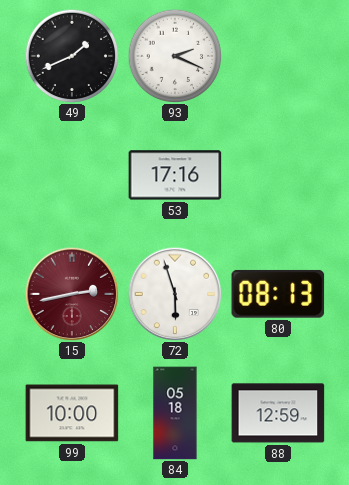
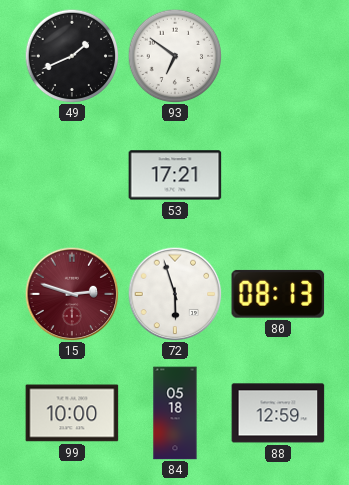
93: 2:19 -> 6:51 (175, 56)
53: 17:16 -> 17:21 (175, 175)
15: 2:43 -> 2:48 (72, 294)
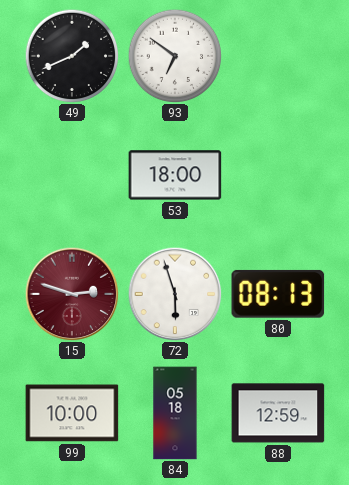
53: 17:21 -> 18:00 (175, 175)
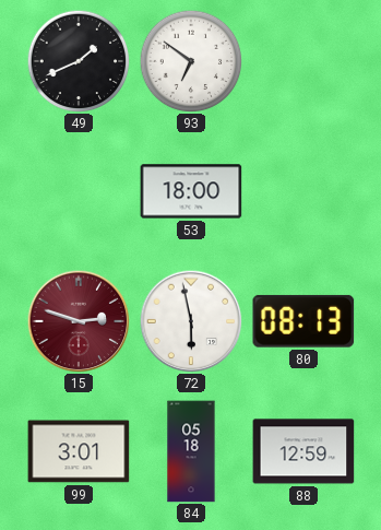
72: 5:57 -> 5:58 (191, 321)
99: 10:00 -> 3:01 (79, 451)
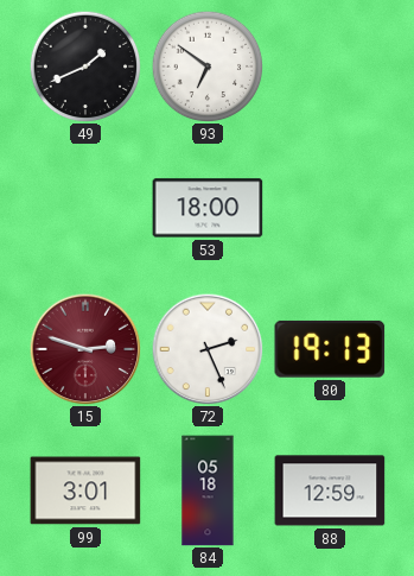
72: 5:58 -> 2:26 (208, 349)
80: 08:13 -> 19:13 (330, 349)
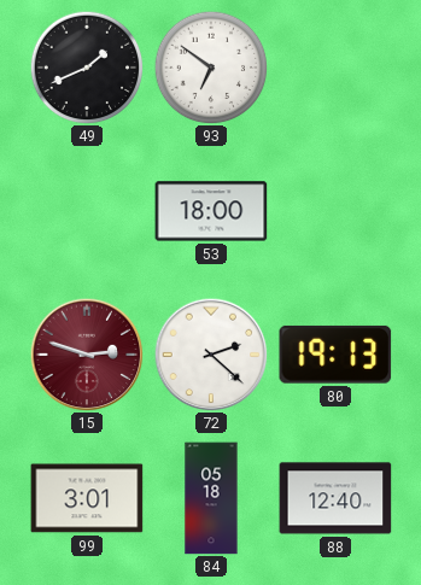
72: 2:26 -> 2:22 (211, 355)
88: 12:59 -> 12:40 (335, 498)
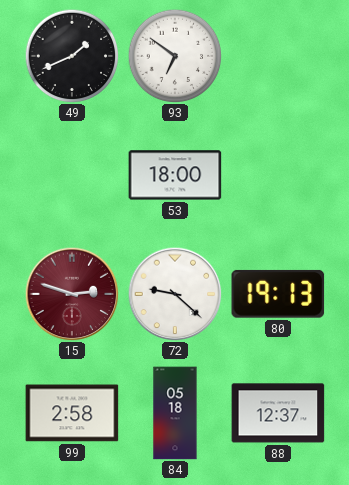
72: 2:22 -> 9:22 (175, 294)
99: 3:01 -> 2:58 (72, 413)
88: 12:40 -> 12:37 (278, 413)
